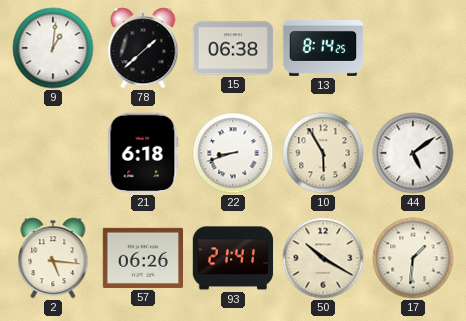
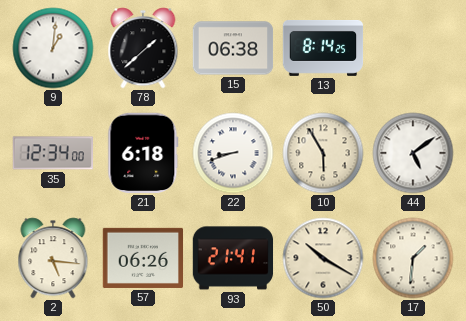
35: none -> 12:34 (52, 153)
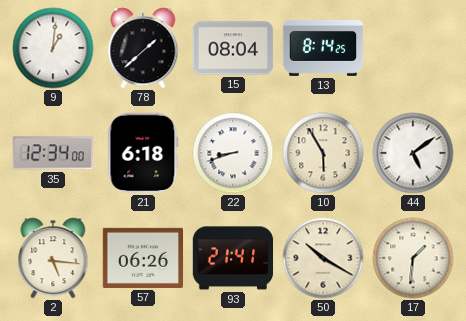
15: 06:38 -> 08:04 (233, 48)
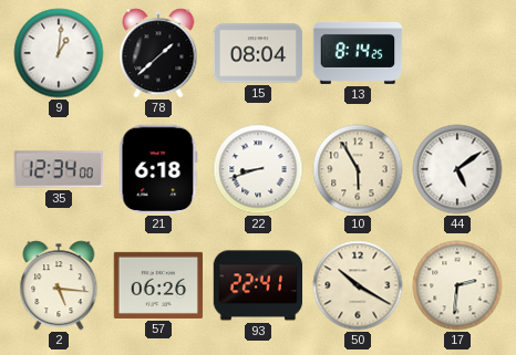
93: 21:41 -> 22:41 (258, 285)
17: 1:31 -> 2:31 (457, 285)
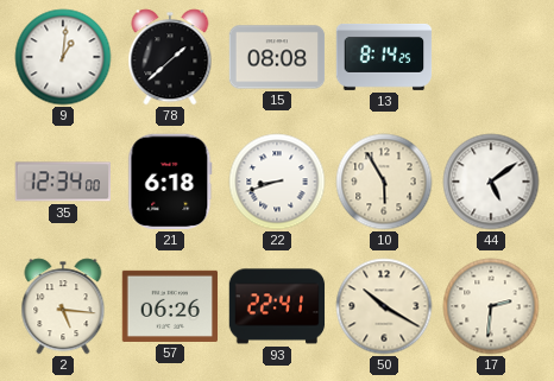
15: 08:04 -> 08:08 (277, 57)
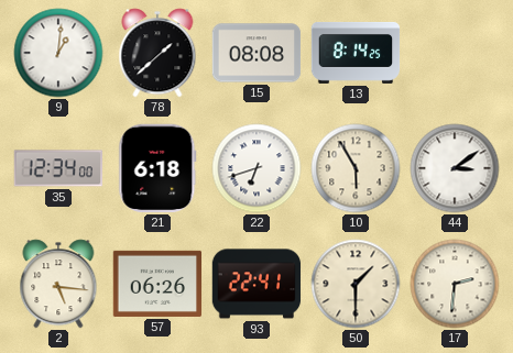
22: 8:42 -> 6:42 (256, 168)
44: 5:09 -> 3:09 (455, 168)
50: 10:20 -> 1:30 (356, 284)
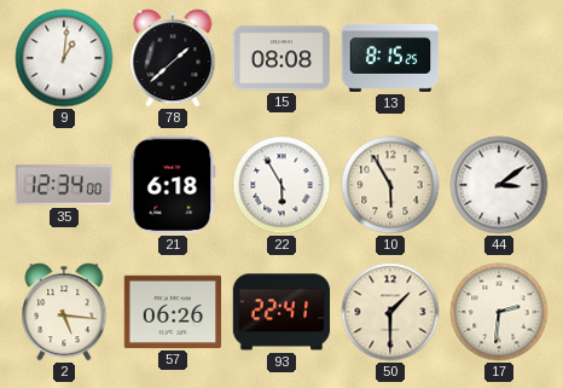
13: 8:14 -> 8:15 (390, 58)
22: 6:42 -> 5:55 (281, 185)
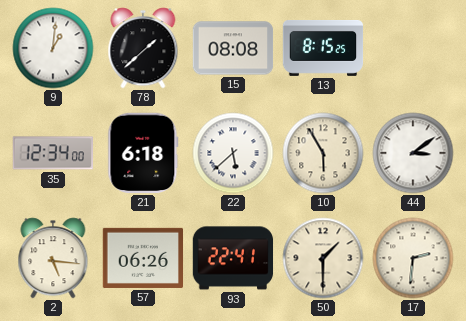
22: 5:55 -> 5:38 (233, 153)
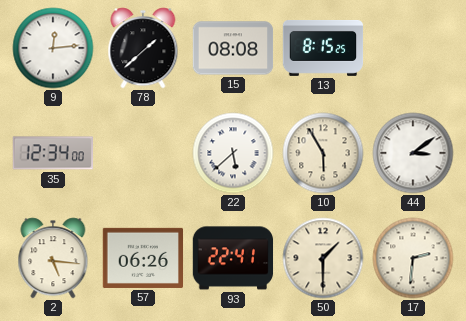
9: 1:01 -> 12:14 (53, 48)
21: 6:18 -> none (143, 153)
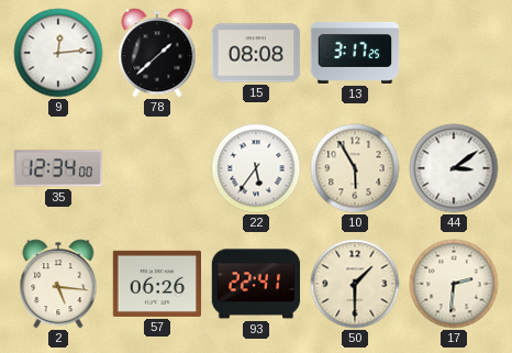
13: 8:15 -> 3:17 (355, 53)
22: 5:38 -> 5:36 (256, 168)
